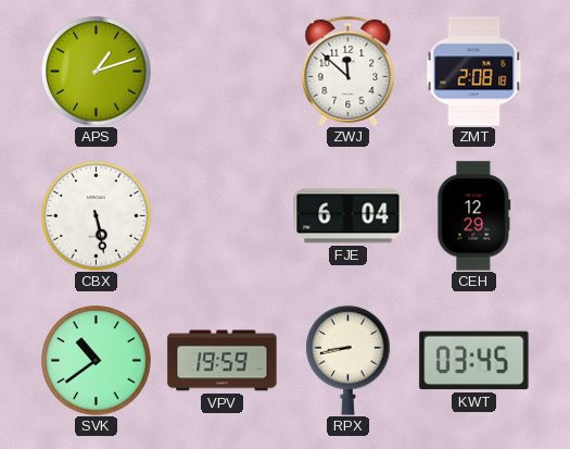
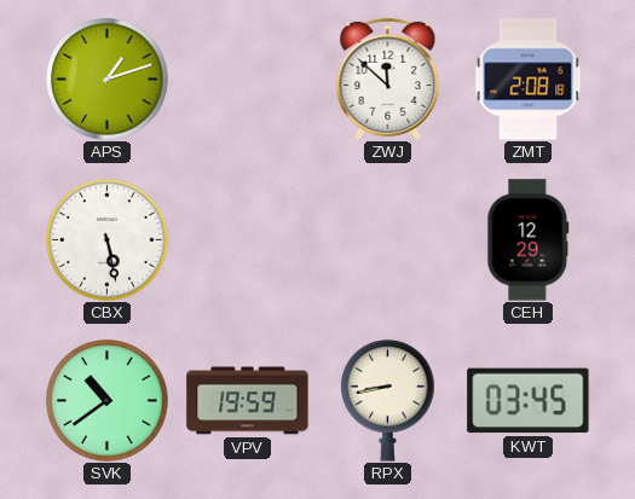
FJE: 6:04 -> none (349, 216)
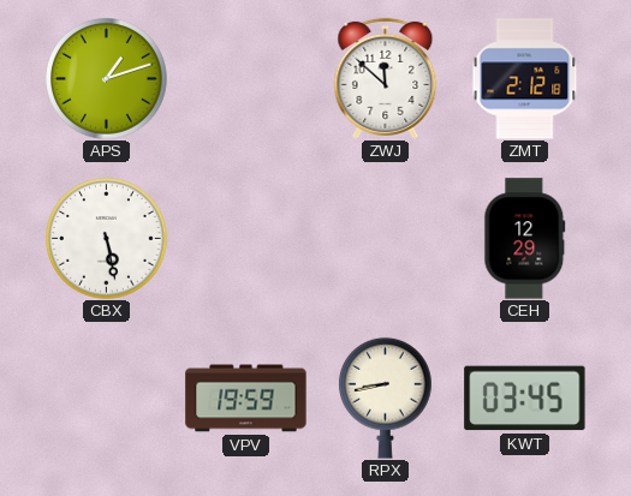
ZMT: 2:08 -> 2:12 (525, 79)
SVK: 10:39 -> none (108, 401)
